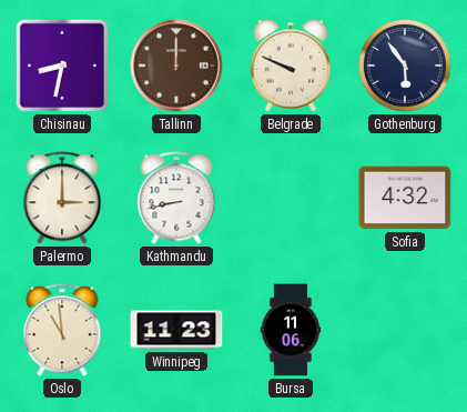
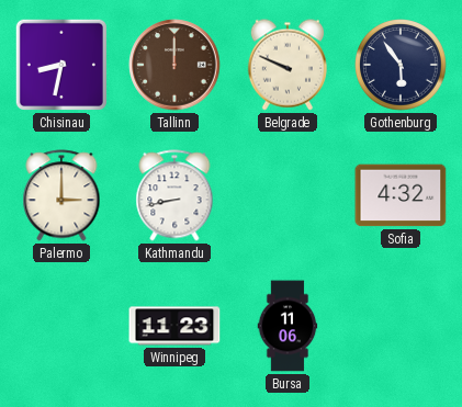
Oslo: 10:59 -> none (62, 330)
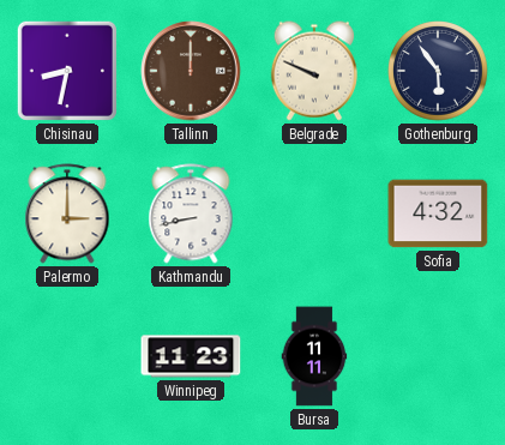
Bursa: 11:06 -> 11:11 (314, 356)
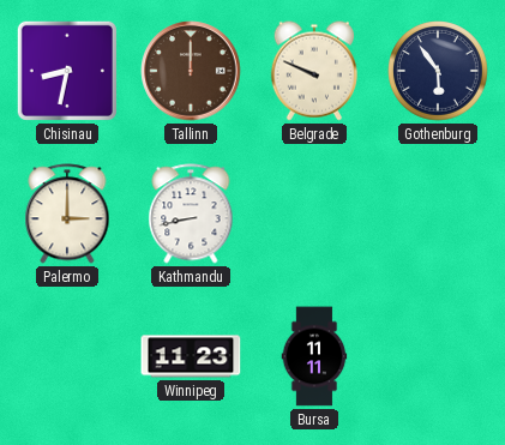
Sofia: 4:32 -> none (438, 214)
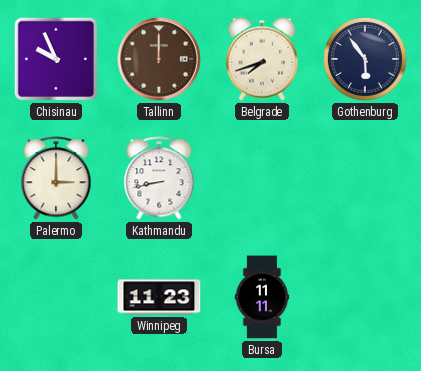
Chisinau: 8:32 -> 9:56 (56, 59)
Belgrade: 9:49 -> 7:42 (262, 59)
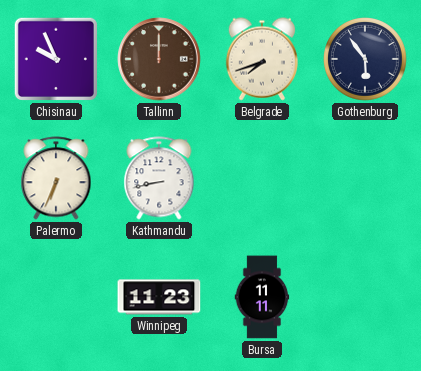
Palermo: 3:00 -> 6:34 (56, 178)
